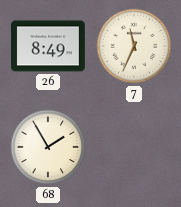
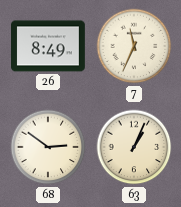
68: 1:55 -> 2:51 (48, 147)
63: none -> 1:04 (134, 147)
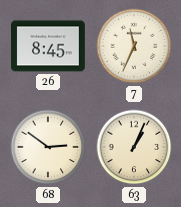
26: 8:49 -> 8:45 (49, 46)
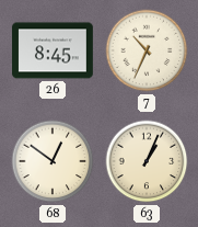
7: 11:34 -> 10:34 (147, 50)
68: 2:51 -> 12:51 (53, 161)
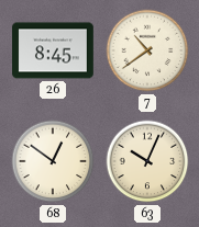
7: 10:34 -> 10:39 (147, 50)
63: 1:04 -> 10:04 (147, 161)
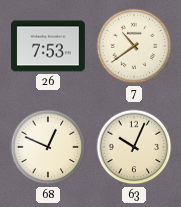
26: 8:45 -> 7:53 (49, 46)
68: 12:51 -> 12:49 (48, 147)
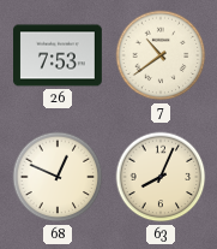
63: 10:04 -> 8:04 (161, 177)
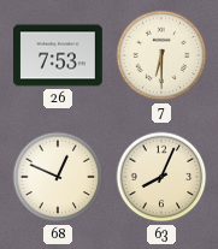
7: 10:39 -> 6:30 (161, 55)
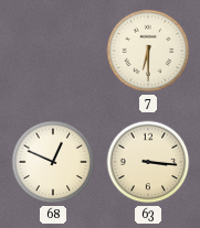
26: 7:53 -> none (59, 55)
63: 8:04 -> 3:16 (148, 162)
